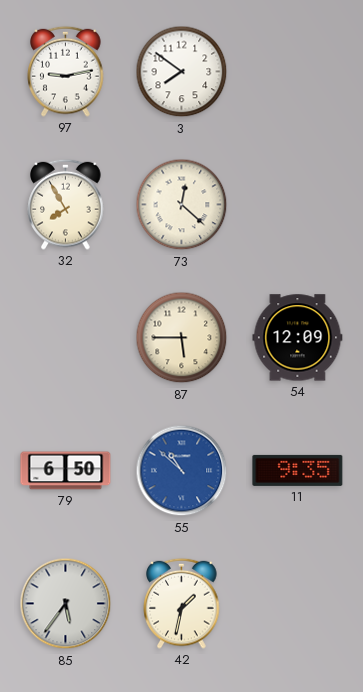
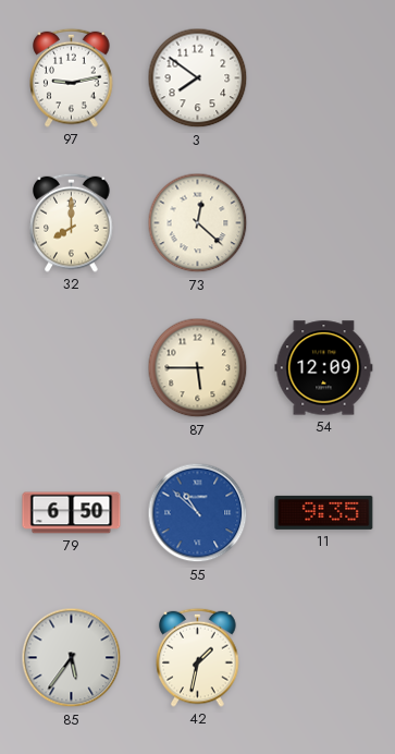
32: 7:55 -> 8:00 (72, 222)
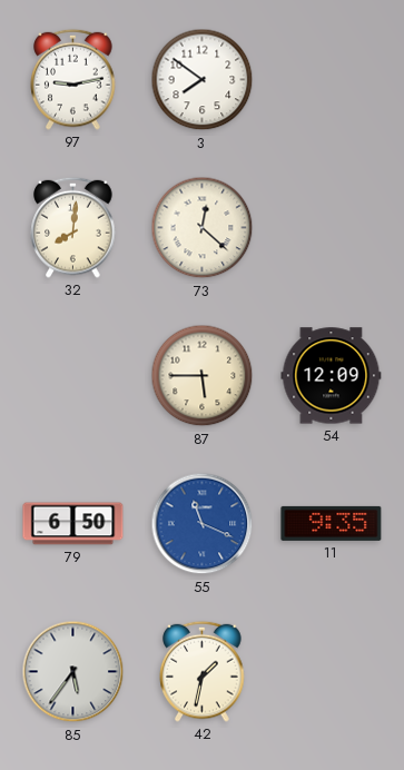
32: 8:00 -> 8:01 (73, 227)
55: 10:52 -> 11:19 (203, 524)
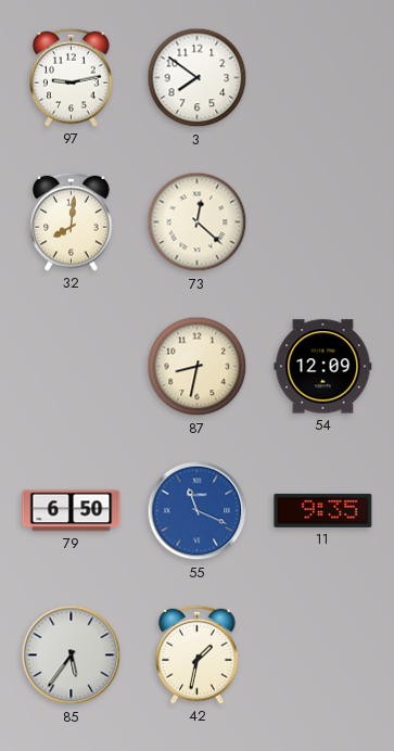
87: 5:45 -> 8:32 (198, 367)
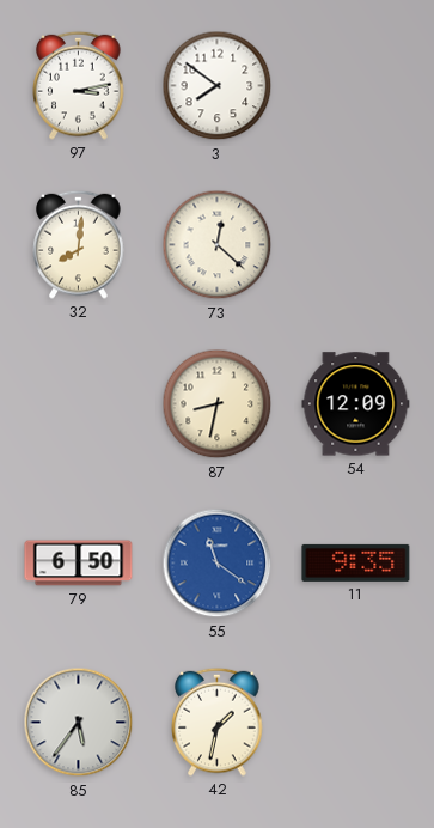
97: 9:13 -> 3:13 (79, 85)
55: 11:19 -> 11:21 (218, 564)
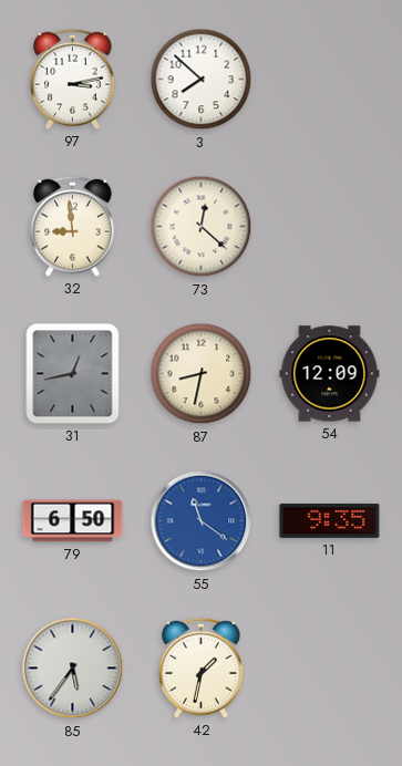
3: 7:51 -> 7:52 (202, 80)
32: 8:01 -> 8:59 (73, 226)
31: none -> 12:43 (73, 374)
